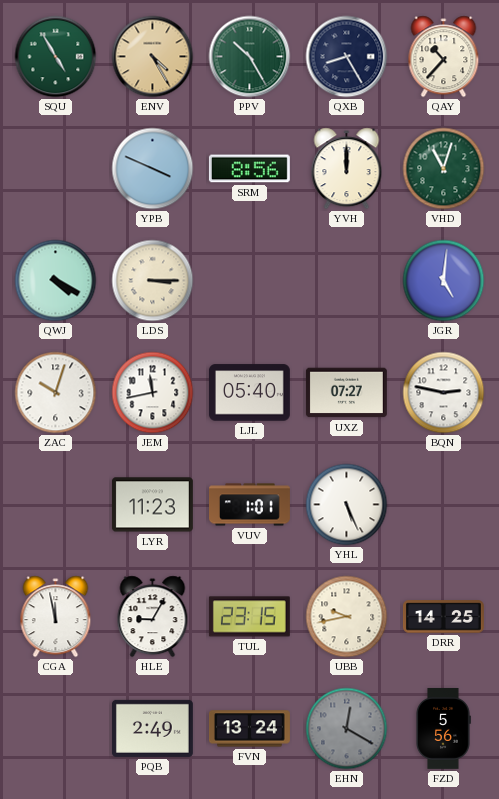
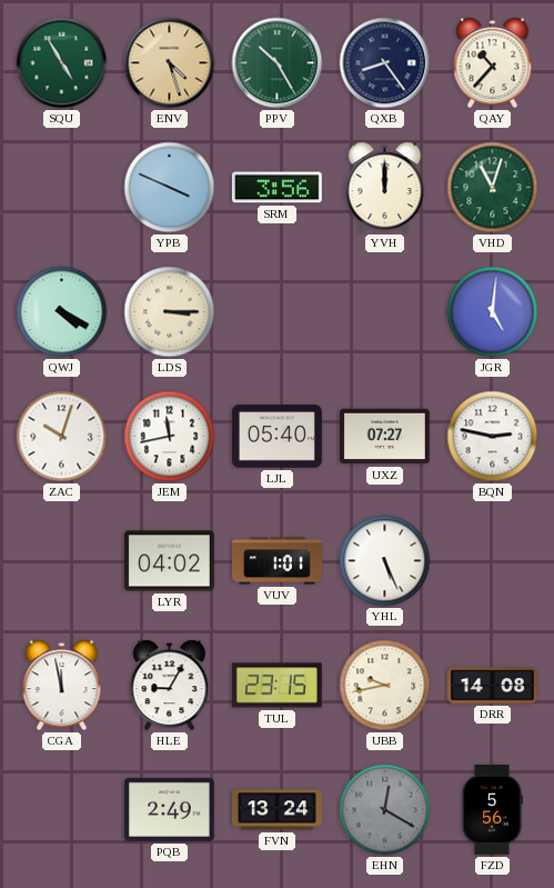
ENV: 4:25 -> 4:27 (170, 63)
QXB: 8:25 -> 8:24 (385, 63)
SRM: 8:56 -> 3:56 (276, 188)
LYR: 11:23 -> 04:02 (169, 561)
DRR: 14:25 -> 14:08 (492, 686)
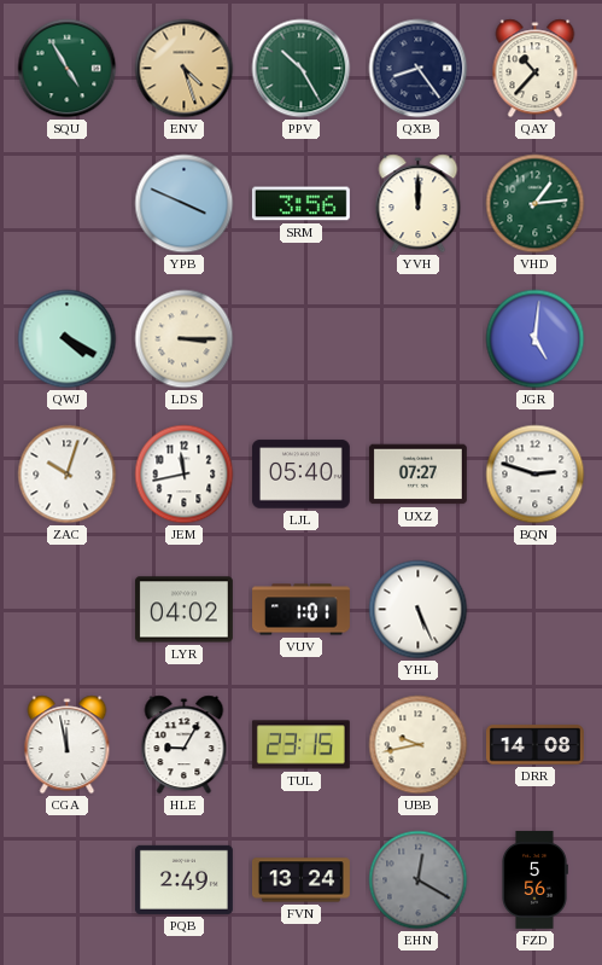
VHD: 11:03 -> 1:14 (536, 204)
BQN: 2:47 -> 2:48 (536, 475)
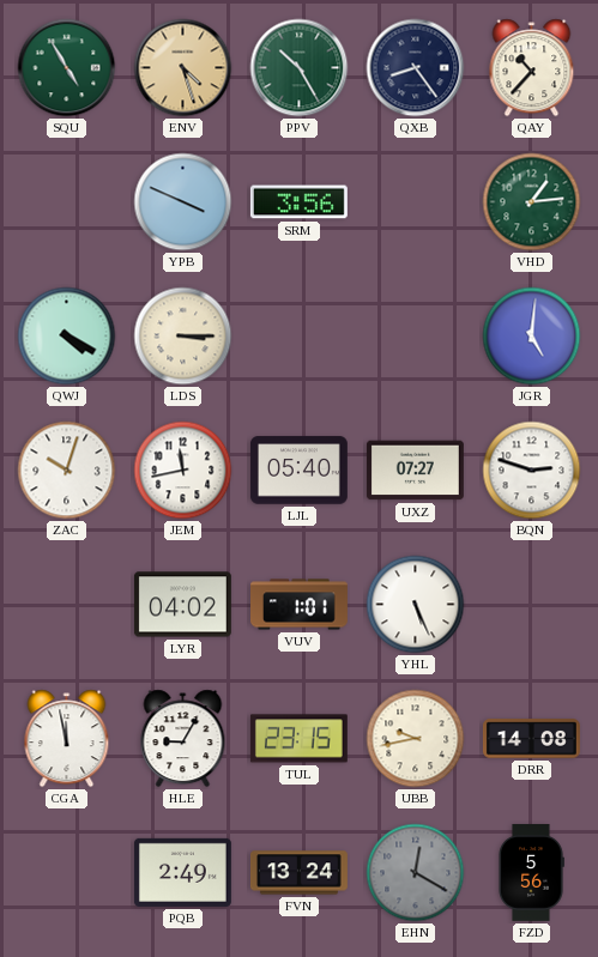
YVH: 12:00 -> none (419, 204)
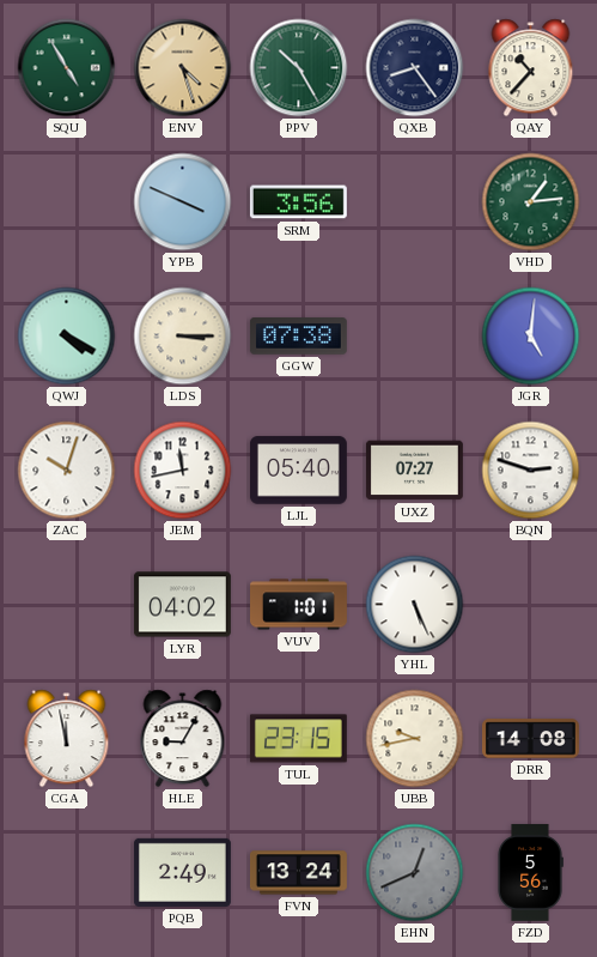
GGW: none -> 07:38 (298, 337)
EHN: 12:20 -> 12:41 (415, 873)
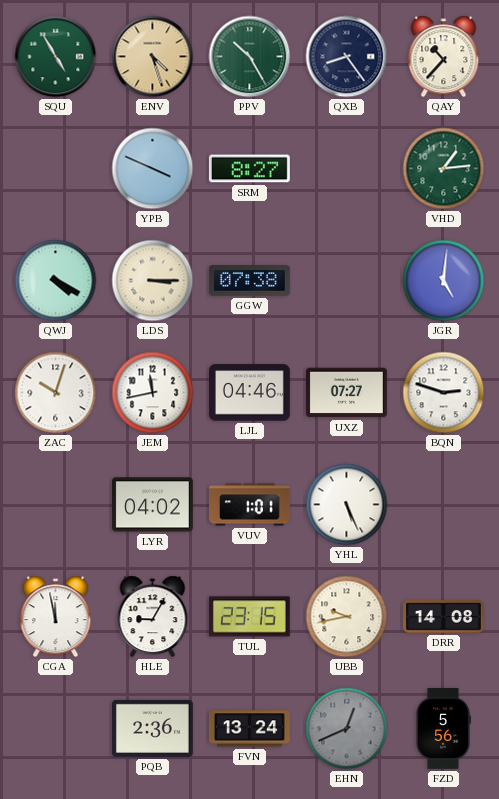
SRM: 3:56 -> 8:27 (249, 169)
LJL: 05:40 -> 04:46 (249, 393)
PQB: 2:49 -> 2:36 (152, 728)
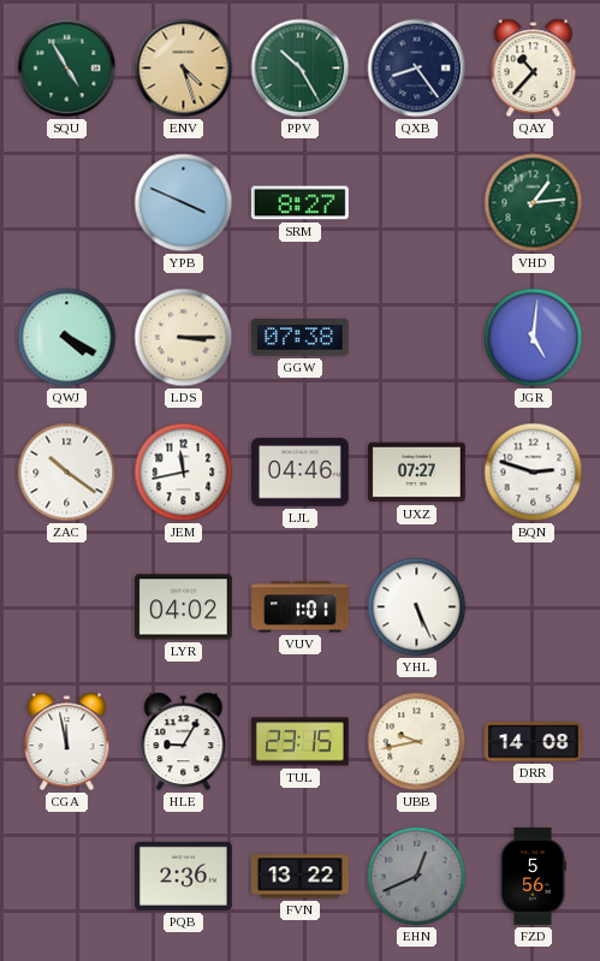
ZAC: 10:03 -> 10:21 (67, 473)
FVN: 13:24 -> 13:22 (301, 877)
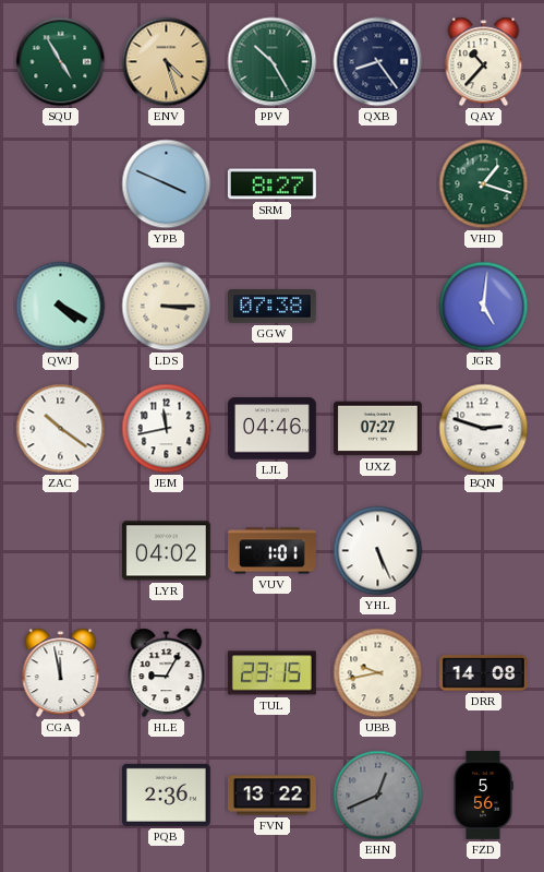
VHD: 1:14 -> 1:18 (484, 184)
